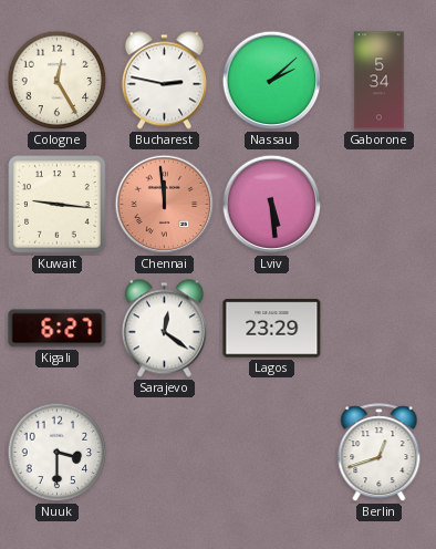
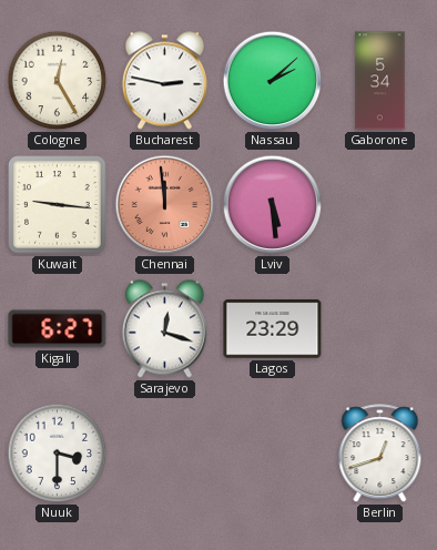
Sarajevo: 12:21 -> 12:18 (164, 329)
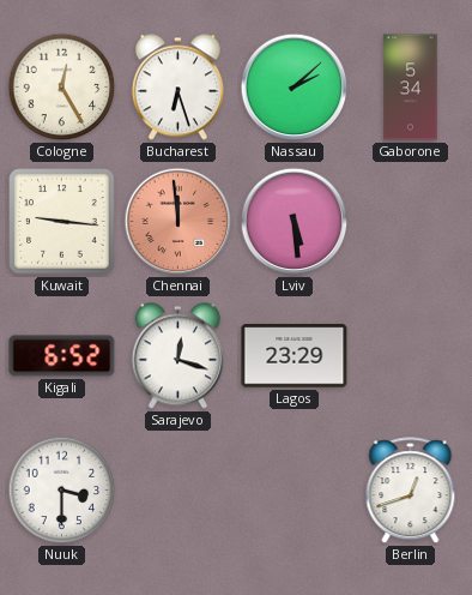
Bucharest: 2:47 -> 6:27 (177, 88)
Kigali: 6:27 -> 6:52 (62, 356)
